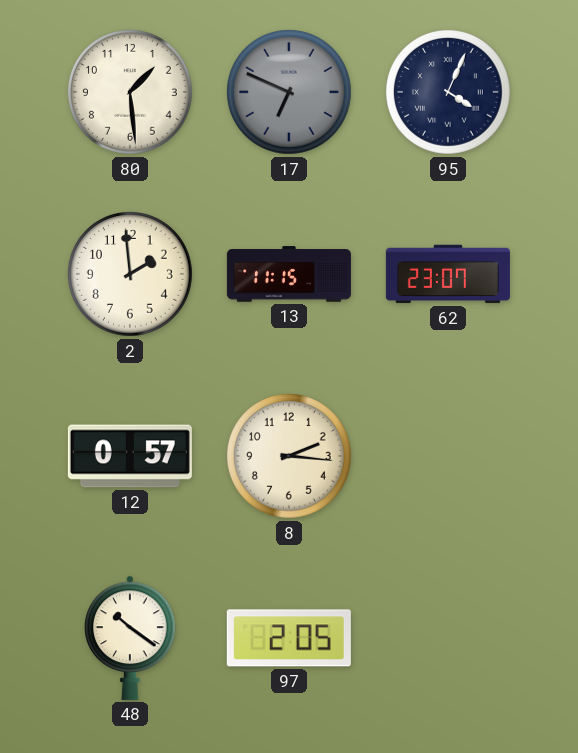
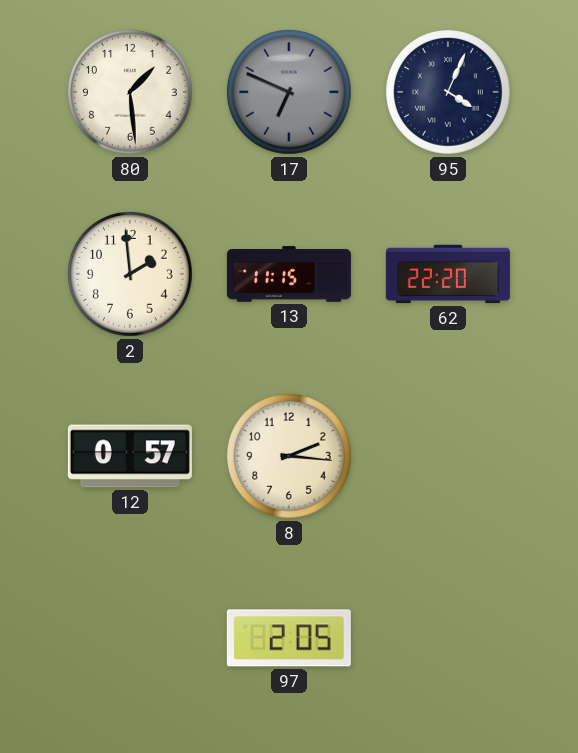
62: 23:07 -> 22:20 (448, 274)
48: 10:21 -> none (130, 638)
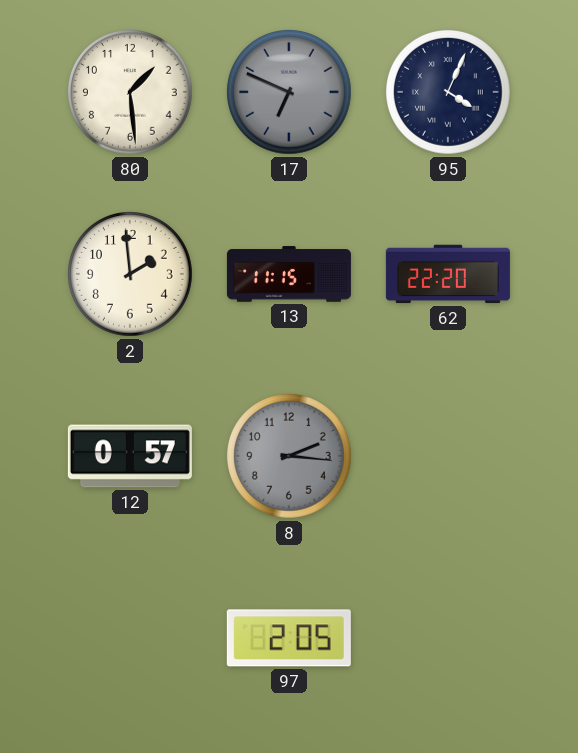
8 dial: cream -> grey (290, 457)
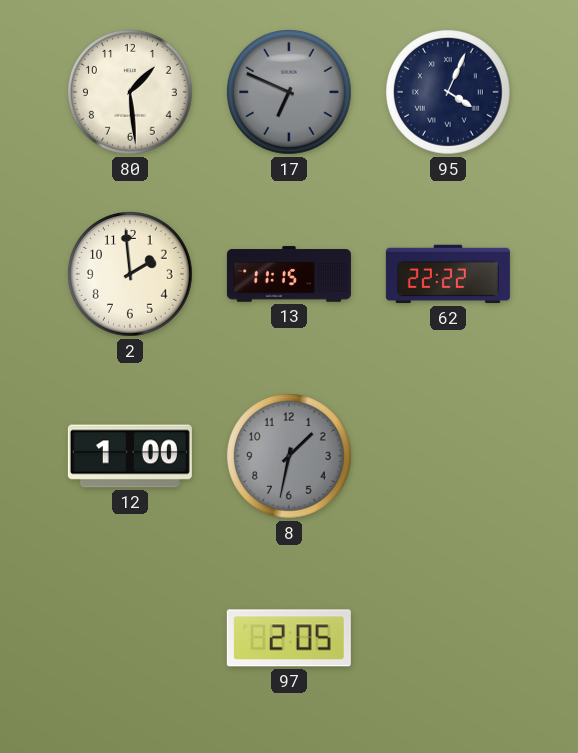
62: 22:20 -> 22:22 (448, 274)
12: 0:57 -> 1:00 (130, 456)
8: 2:16 -> 1:32 (290, 457)
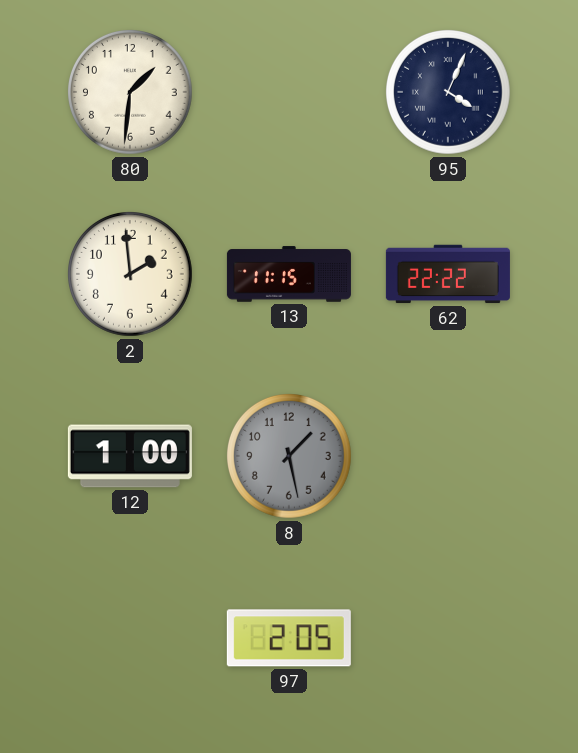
80: 1:29 -> 1:31 (131, 93)
17: 6:49 -> none (290, 93)
8: 1:32 -> 1:28 (290, 457)
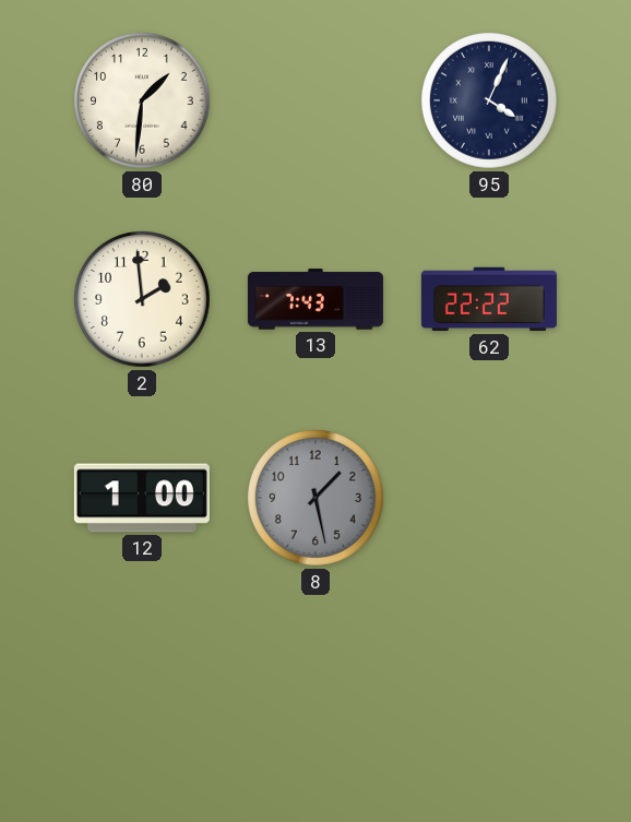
13: 11:15 -> 7:43 (315, 299)
97: 2:05 -> none (289, 638)
